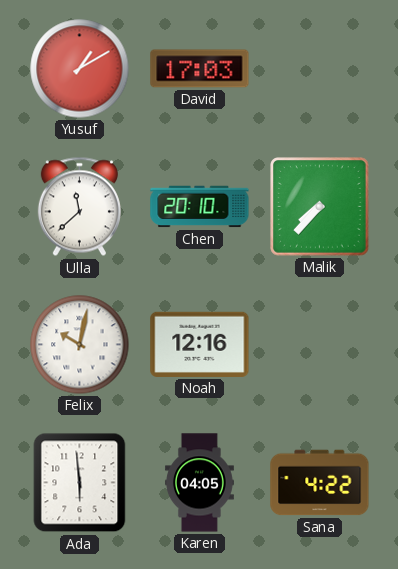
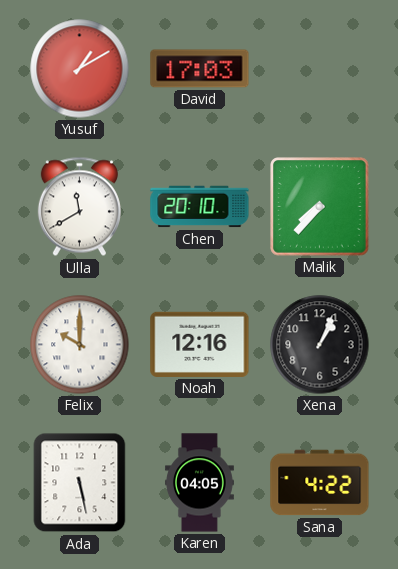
Ulla: 11:38 -> 11:40 (79, 207)
Felix: 10:02 -> 10:00 (80, 345)
Xena: none -> 1:04 (320, 345)
Ada: 5:59 -> 5:28 (80, 483)
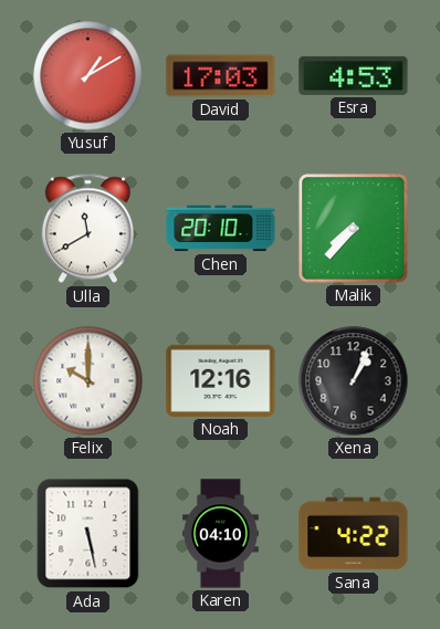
Esra: none -> 4:53 (354, 75)
Karen: 04:05 -> 04:10 (220, 534)
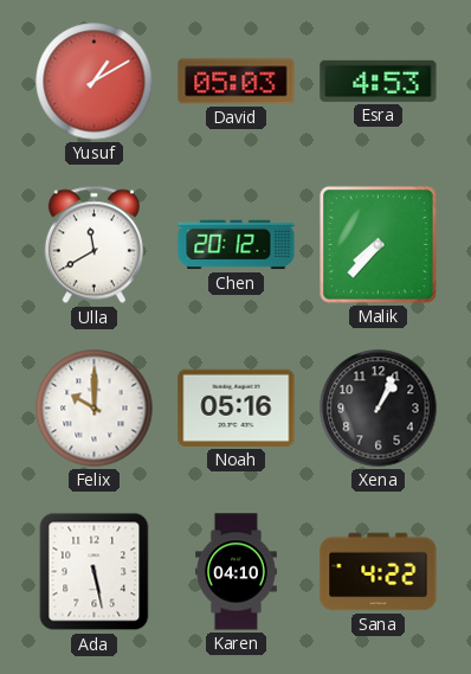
David: 17:03 -> 05:03 (237, 82)
Chen: 20:10 -> 20:12 (237, 245)
Noah: 12:16 -> 05:16 (237, 407)
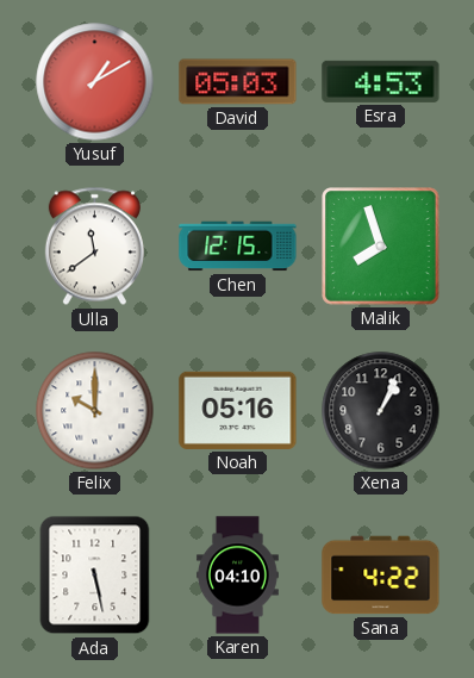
Ulla: 11:40 -> 11:39 (94, 247)
Chen: 20:12 -> 12:15 (238, 247)
Malik: 7:37 -> 7:57 (381, 247)
